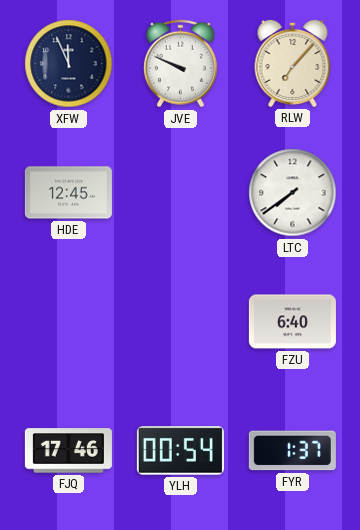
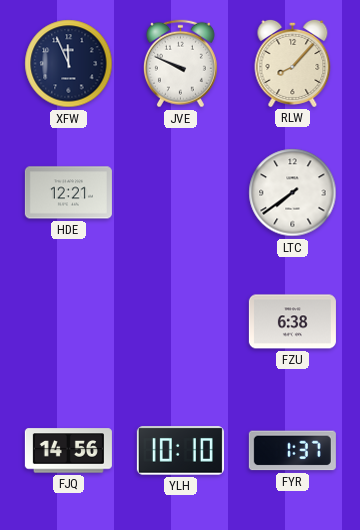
RLW: 7:07 -> 8:07 (293, 63)
HDE: 12:45 -> 12:21 (68, 193)
FZU: 6:40 -> 6:38 (292, 322)
FJQ: 17:46 -> 14:56 (68, 451)
YLH: 00:54 -> 10:10 (180, 451)
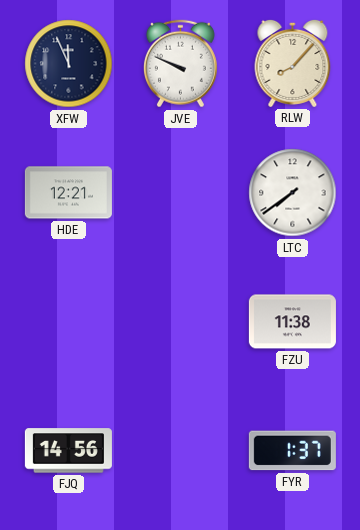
FZU: 6:38 -> 11:38 (292, 322)
YLH: 10:10 -> none (180, 451)
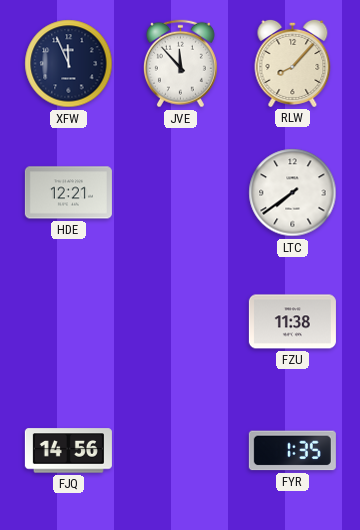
JVE: 9:49 -> 11:53 (180, 64)
FYR: 1:37 -> 1:35 (292, 451)
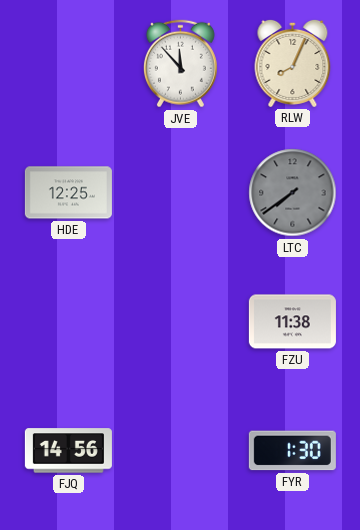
XFW: 11:56 -> none (69, 64)
RLW: 8:07 -> 8:04 (293, 63)
HDE: 12:21 -> 12:25 (68, 193)
LTC dial: white -> grey (293, 193)
FYR: 1:35 -> 1:30 (292, 451)
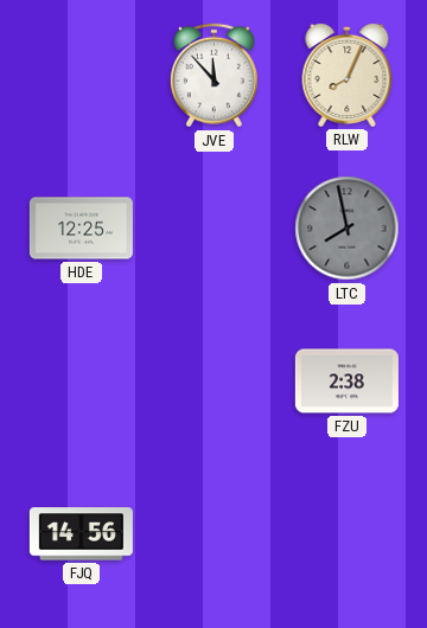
LTC: 7:39 -> 7:58 (348, 229)
FZU: 11:38 -> 2:38 (346, 382)
FYR: 1:30 -> none (292, 451)
